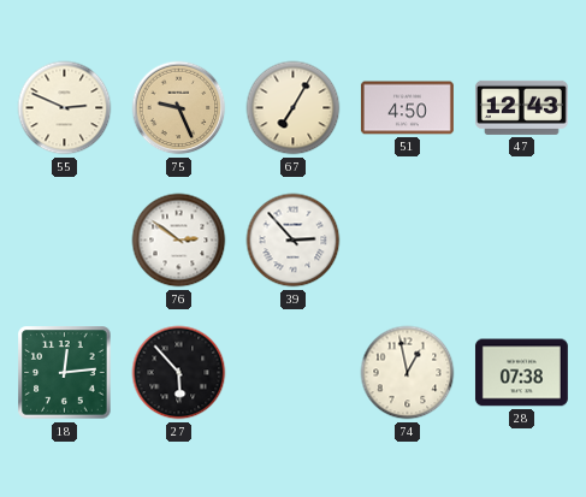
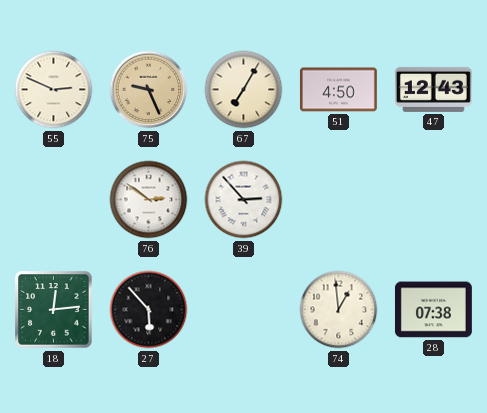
74: 12:58 -> 12:59 (339, 310)
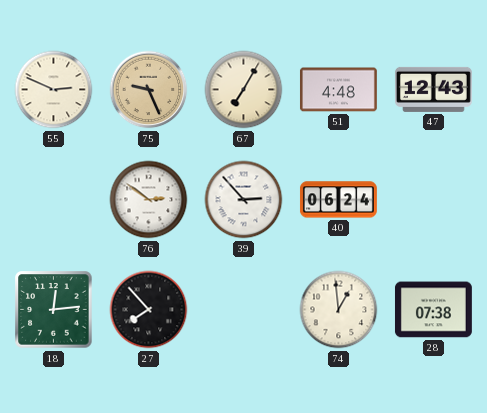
51: 4:50 -> 4:48 (338, 90)
40: none -> 06:24 (338, 200)
27: 5:53 -> 7:53 (149, 310)
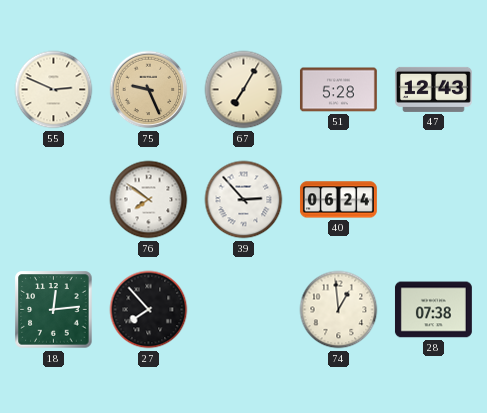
51: 4:48 -> 5:28 (338, 90)
76: 2:51 -> 7:51 (149, 200)
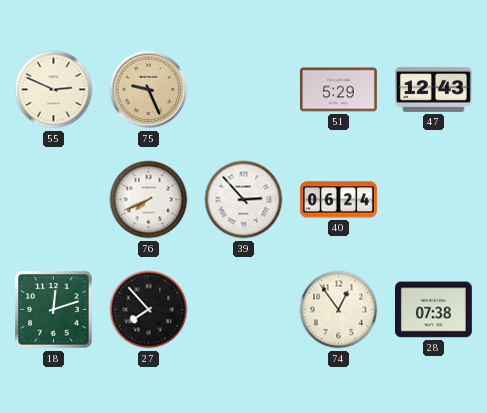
67: 7:05 -> none (244, 90)
51: 5:28 -> 5:29 (338, 90)
76: 7:51 -> 7:41 (149, 200)
18: 12:14 -> 12:12 (54, 310)
74: 12:59 -> 12:54 (339, 310)
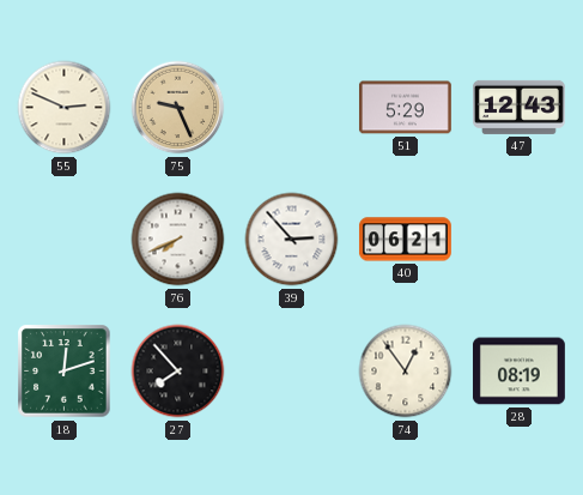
40: 06:24 -> 06:21 (405, 240)
28: 07:38 -> 08:19 (518, 372)
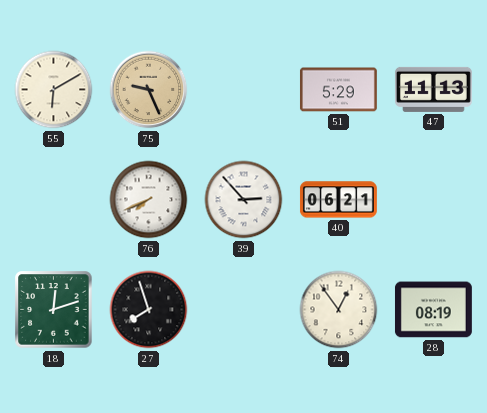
55: 2:49 -> 6:10 (54, 90)
47: 12:43 -> 11:13 (433, 89)
27: 7:53 -> 7:57 (149, 310)
